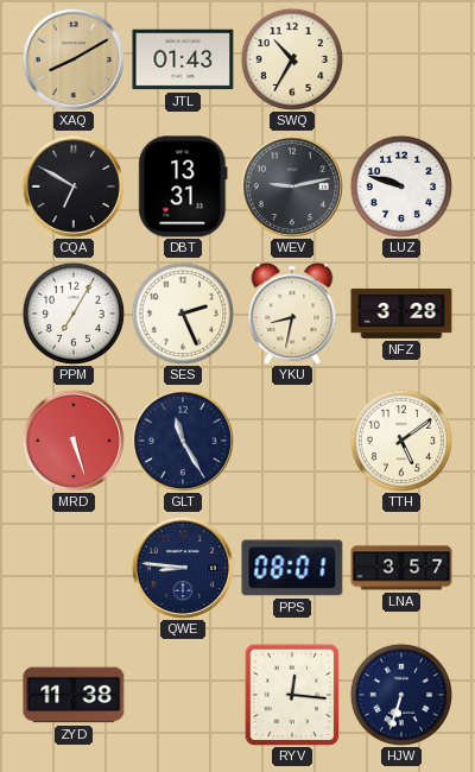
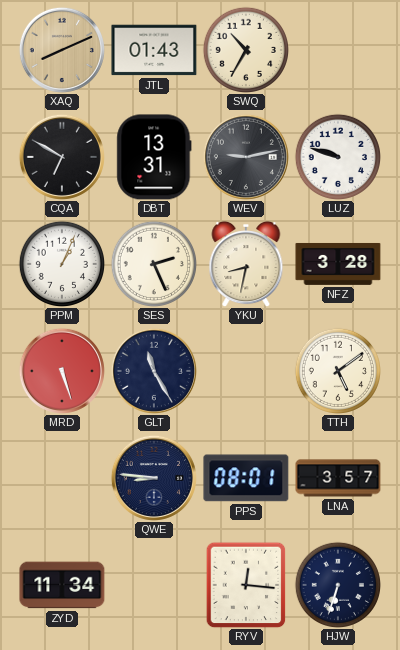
XAQ: 8:10 -> 8:11 (62, 50)
PPM: 7:05 -> 1:04 (61, 263)
ZYD: 11:38 -> 11:34 (62, 585)
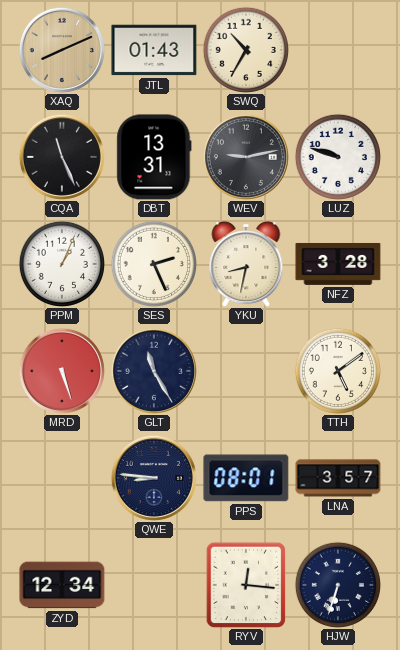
CQA: 6:50 -> 11:26 (62, 157)
ZYD: 11:34 -> 12:34 (62, 585)
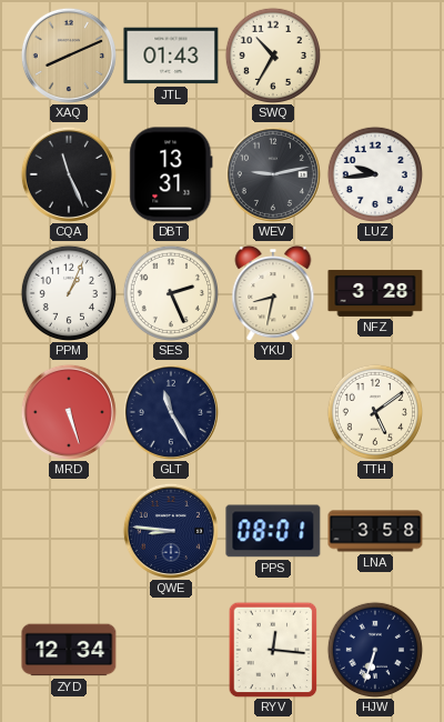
LUZ: 9:48 -> 9:44 (374, 173)
LNA: 3:57 -> 3:58 (375, 531)
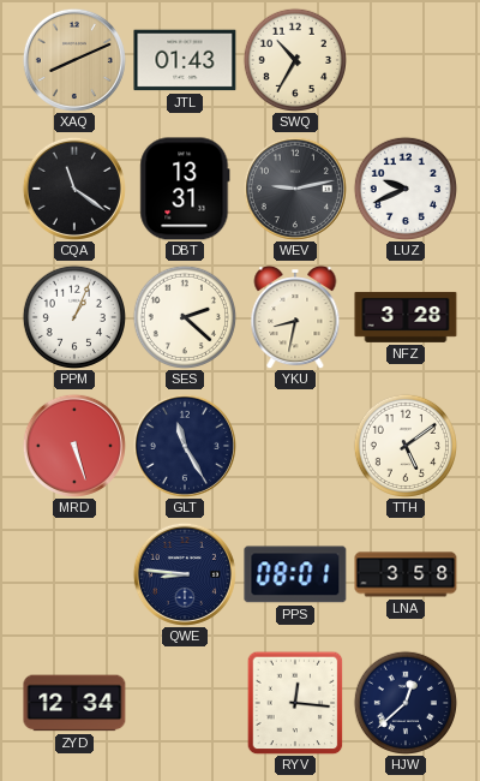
CQA: 11:26 -> 11:21 (74, 189)
LUZ: 9:44 -> 9:41 (404, 187)
SES: 2:26 -> 2:22 (184, 316)
HJW: 6:33 -> 12:38 (404, 702)
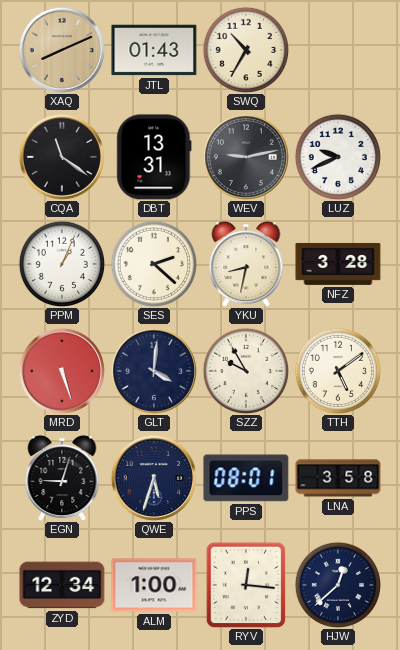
GLT: 11:25 -> 4:01 (154, 371)
SZZ: none -> 9:55 (245, 370)
EGN: none -> 9:03 (62, 478)
QWE: 8:46 -> 5:33 (154, 478)
ALM: none -> 1:00 (154, 585)
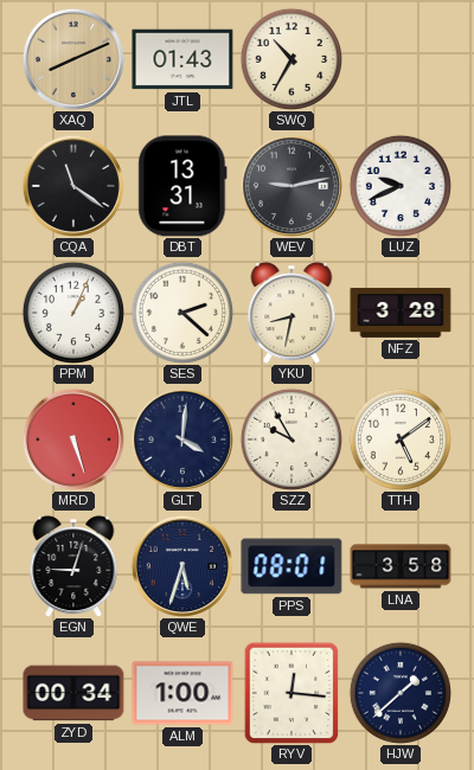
ZYD: 12:34 -> 00:34 (73, 693)
HJW: 12:38 -> 1:38 (399, 692)
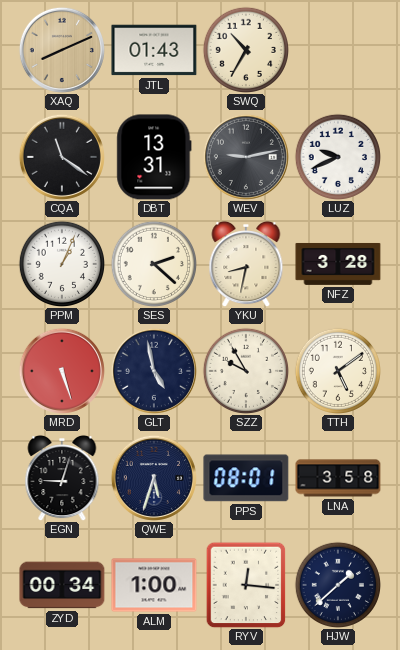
GLT: 4:01 -> 4:58 (154, 371)
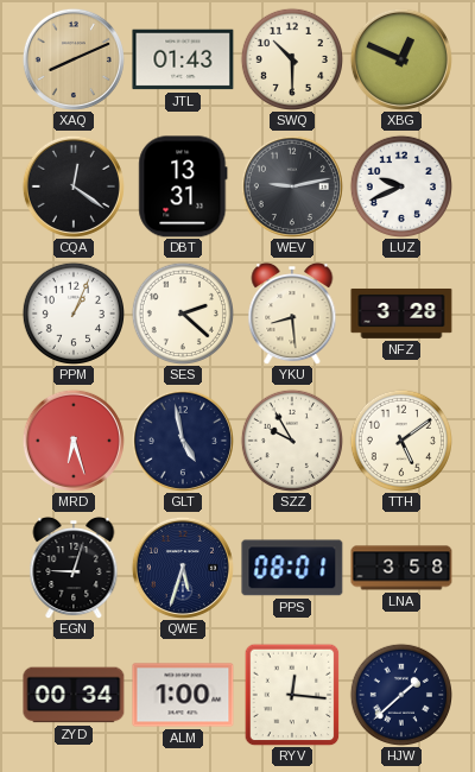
SWQ: 10:35 -> 10:30 (291, 58)
XBG: none -> 12:49 (401, 59)
CQA: 11:21 -> 12:21 (74, 186)
YKU: 8:32 -> 8:29 (292, 314)
MRD: 5:27 -> 6:27 (74, 441)
